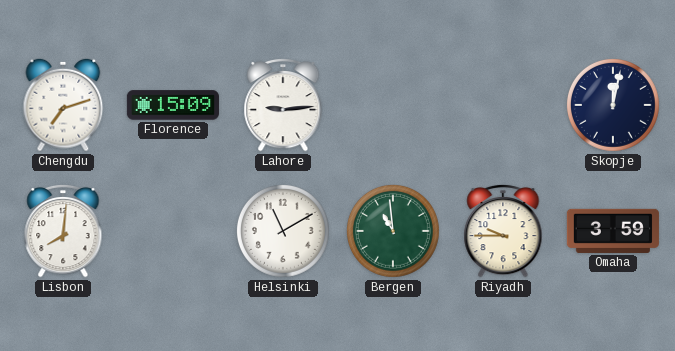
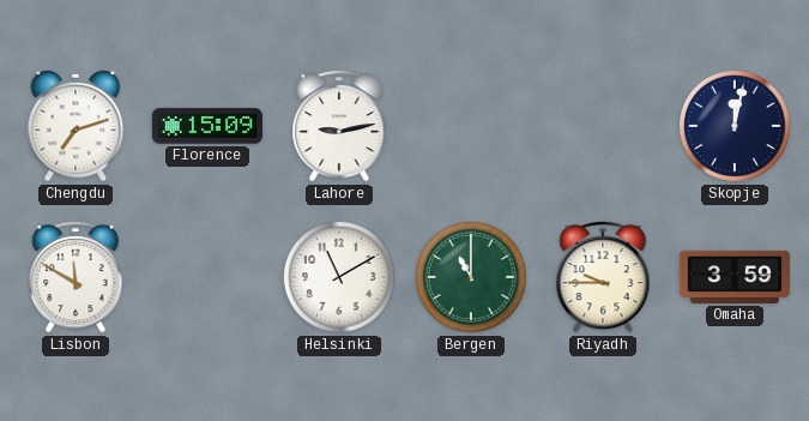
Lahore: 9:14 -> 9:13 (339, 126)
Lisbon: 8:01 -> 11:50 (76, 277)
Bergen: 10:59 -> 11:00 (471, 277)
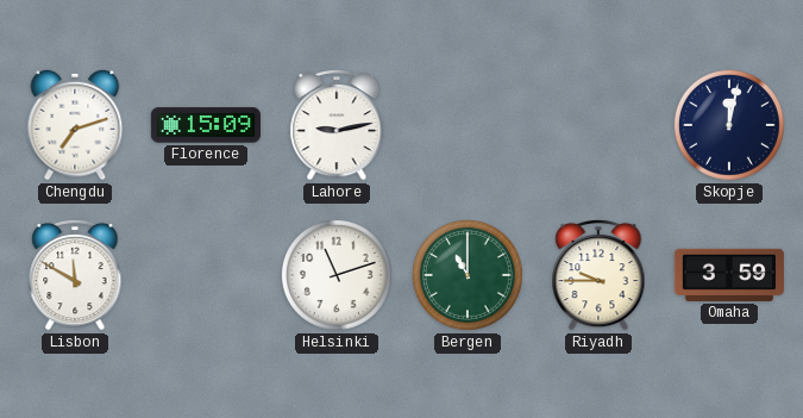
Helsinki: 11:10 -> 11:12 (337, 275)
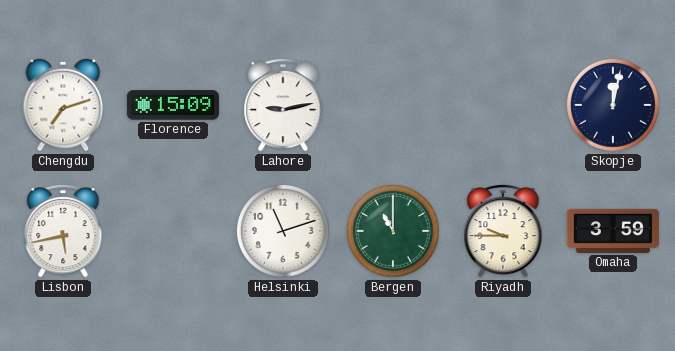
Lisbon: 11:50 -> 5:43 (63, 231)
